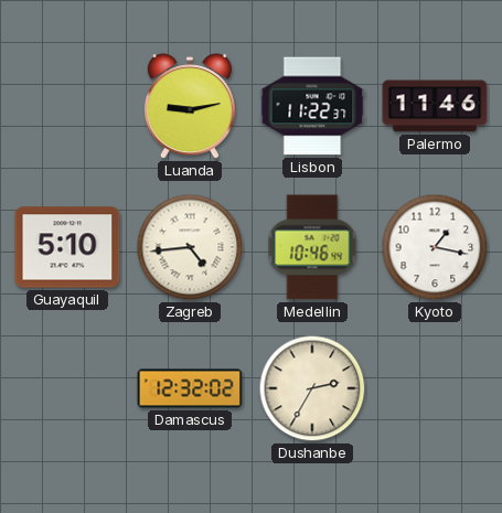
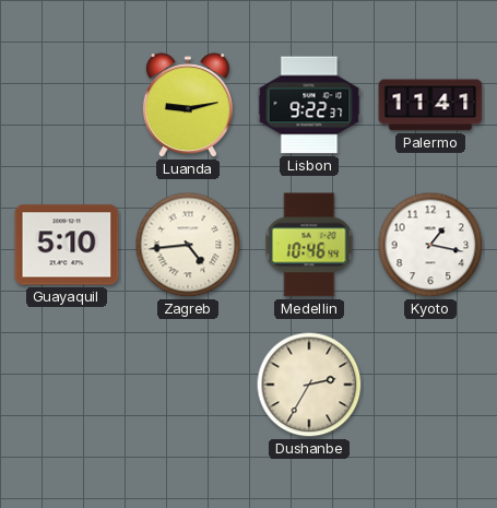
Lisbon: 11:22 -> 9:22 (309, 105)
Palermo: 11:46 -> 11:41 (430, 105)
Damascus: 12:32 -> none (190, 388)
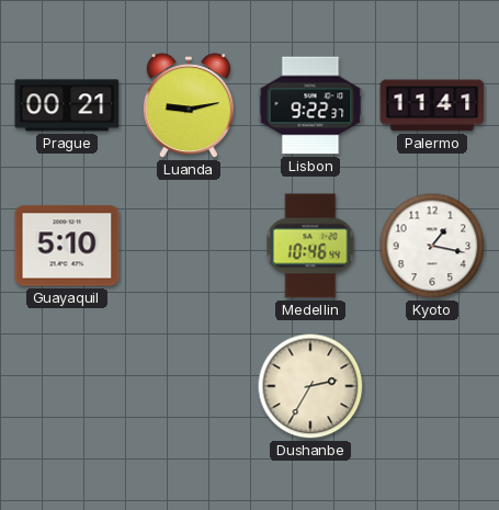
Prague: none -> 00:21 (67, 105)
Zagreb: 4:44 -> none (188, 245)
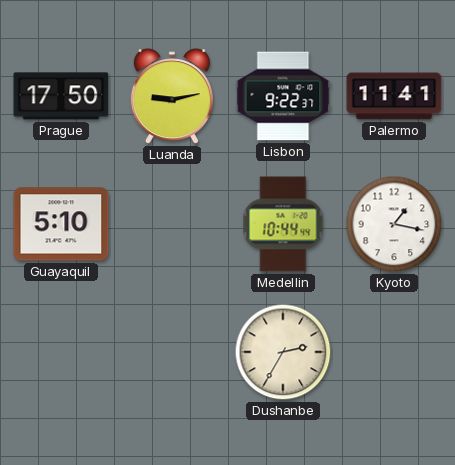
Prague: 00:21 -> 17:50 (61, 96)
Medellin: 10:46 -> 10:44 (283, 224)
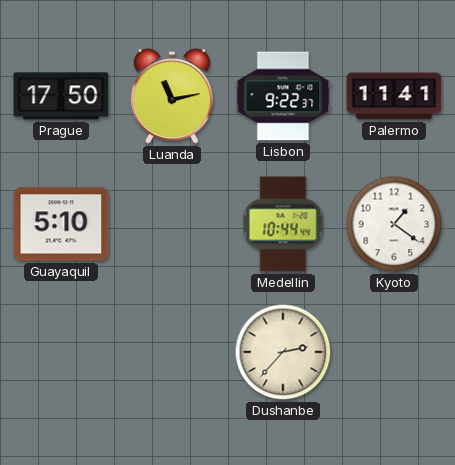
Luanda: 9:13 -> 11:13 (172, 97)
Kyoto: 1:17 -> 1:21 (394, 224)
Dushanbe: 2:35 -> 2:37 (283, 352)
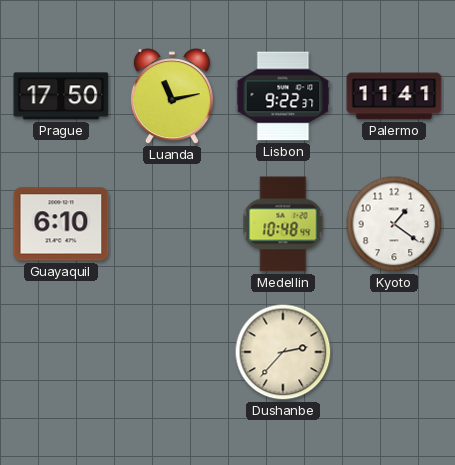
Guayaquil: 5:10 -> 6:10 (61, 224)
Medellin: 10:44 -> 10:48 (283, 224)
